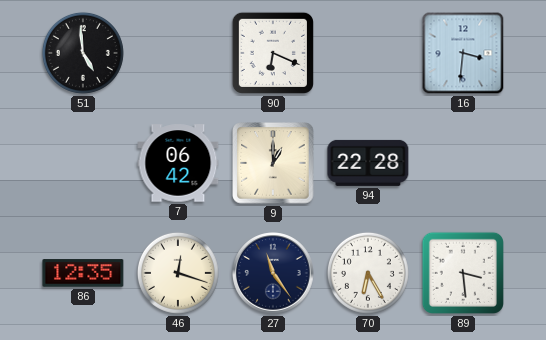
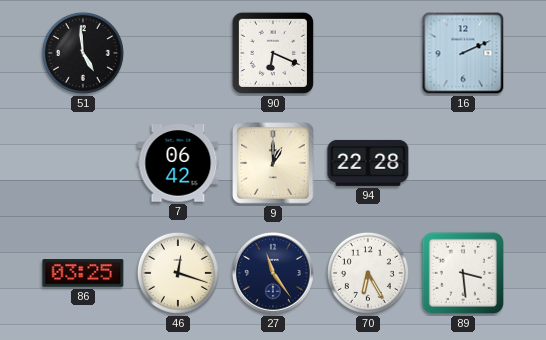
16: 3:31 -> 2:11 (463, 53)
86: 12:35 -> 03:25 (83, 273)
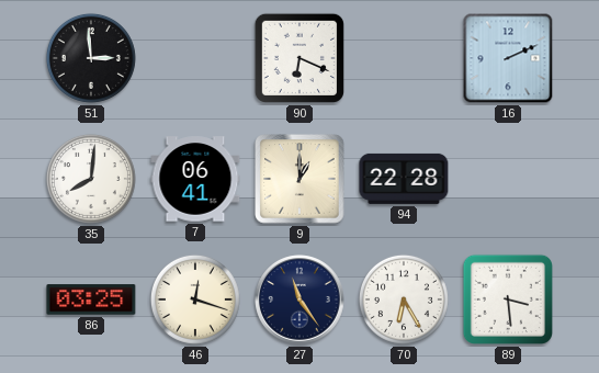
51: 4:59 -> 2:59 (91, 58)
35: none -> 8:01 (91, 179)
7: 06:42 -> 06:41 (195, 179)
